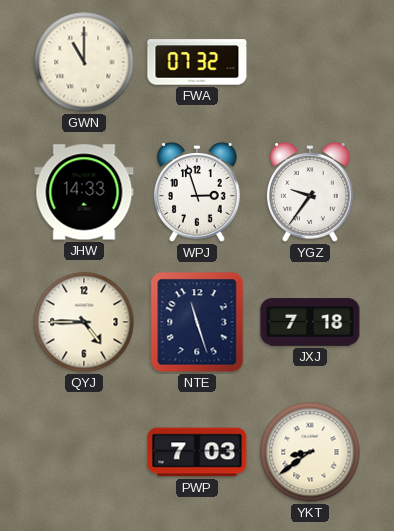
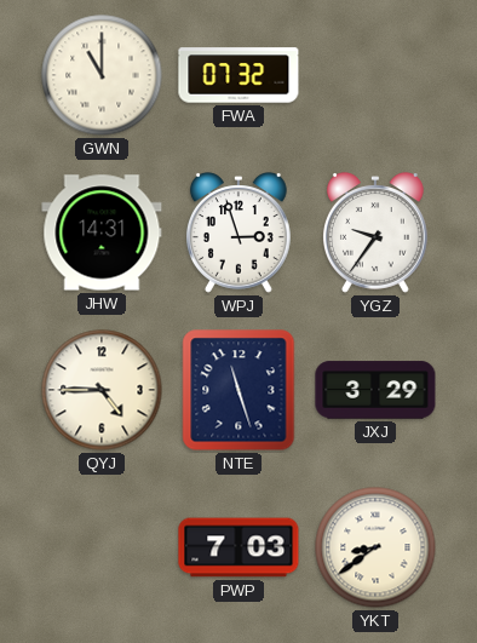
JHW: 14:33 -> 14:31 (102, 232)
JXJ: 7:18 -> 3:29 (375, 390)
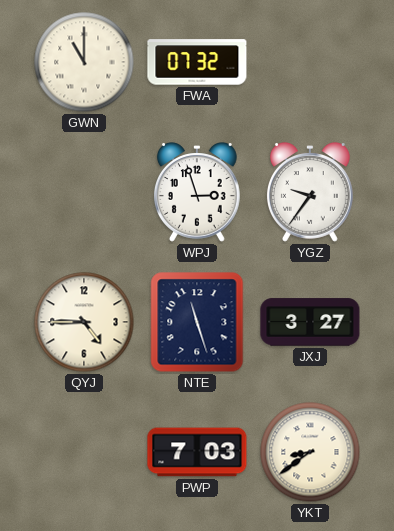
JHW: 14:31 -> none (102, 232)
JXJ: 3:29 -> 3:27 (310, 322)
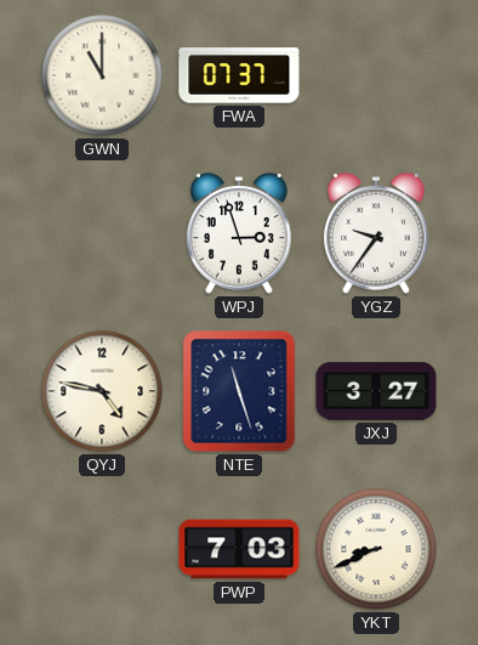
FWA: 07:32 -> 07:37 (239, 75)
QYJ: 4:45 -> 4:47 (102, 391)
YKT: 8:39 -> 8:41 (376, 549)
